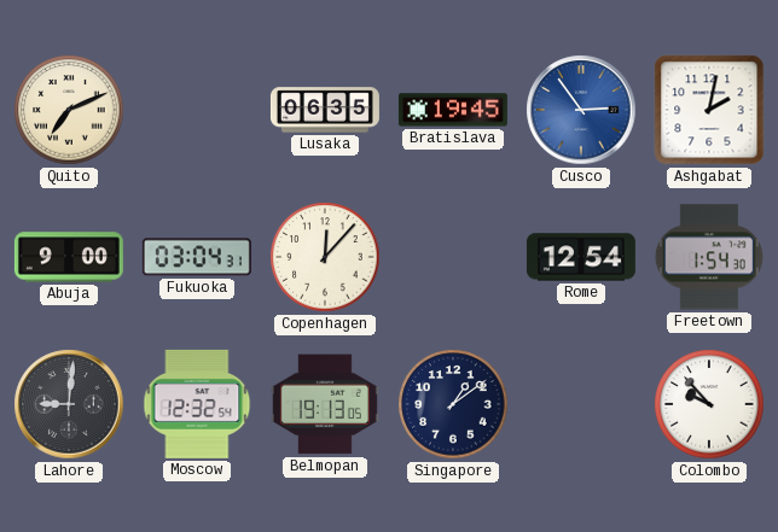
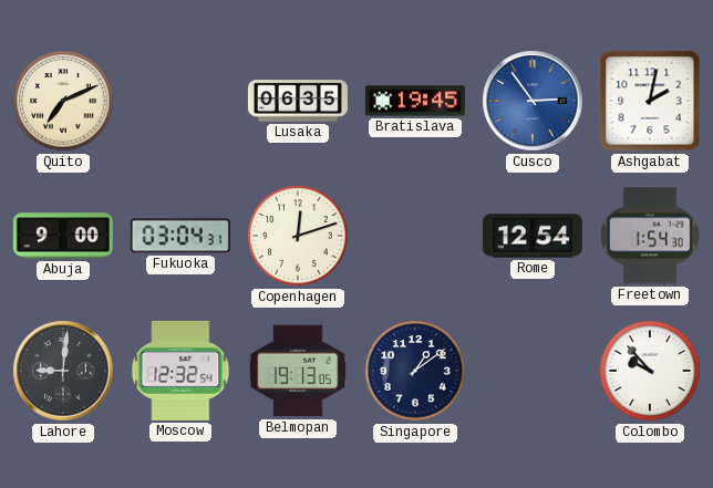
Copenhagen: 12:07 -> 12:12 (298, 236)
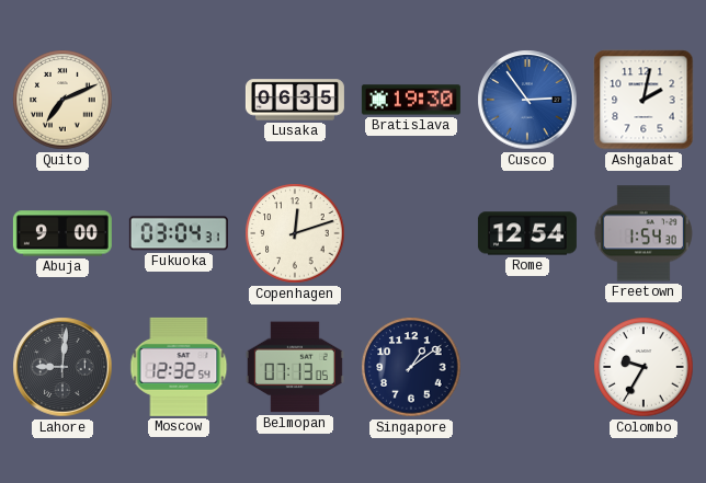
Bratislava: 19:45 -> 19:30 (411, 100)
Belmopan: 19:13 -> 07:13 (295, 367)
Colombo: 9:53 -> 9:35 (644, 367)
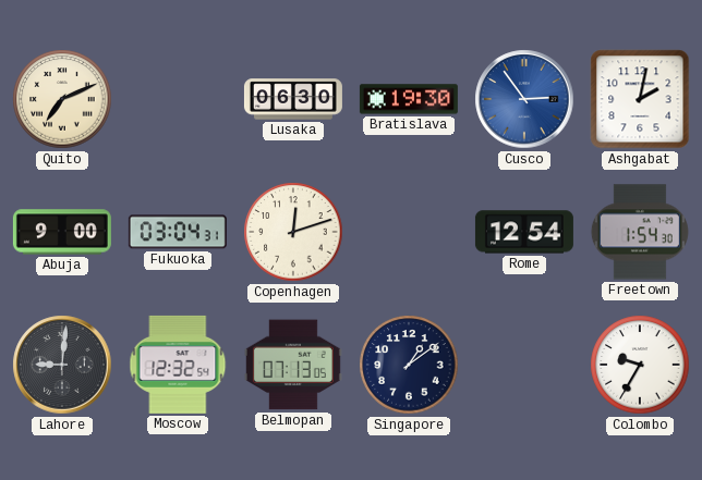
Lusaka: 06:35 -> 06:30 (293, 99)
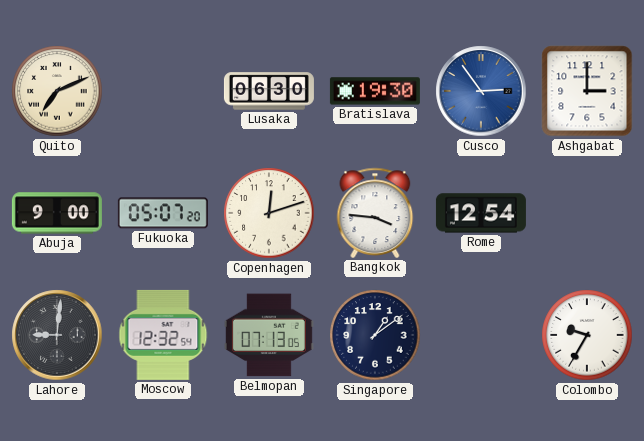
Ashgabat: 2:02 -> 3:00 (587, 91)
Fukuoka: 03:04 -> 05:07 (163, 213)
Bangkok: none -> 3:46 (375, 213)
Freetown: 1:54 -> none (640, 232)
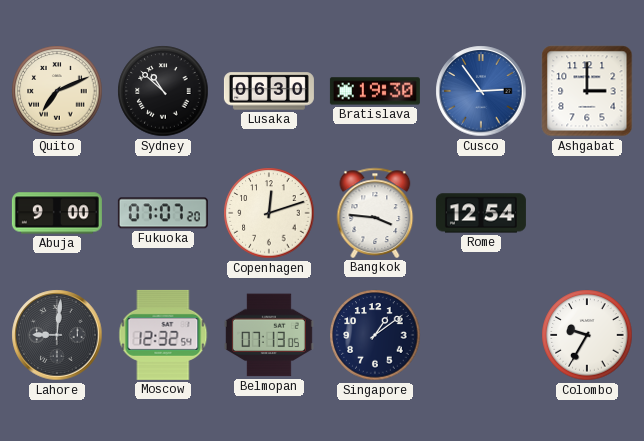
Sydney: none -> 10:52 (163, 91)
Fukuoka: 05:07 -> 07:07 (163, 213)
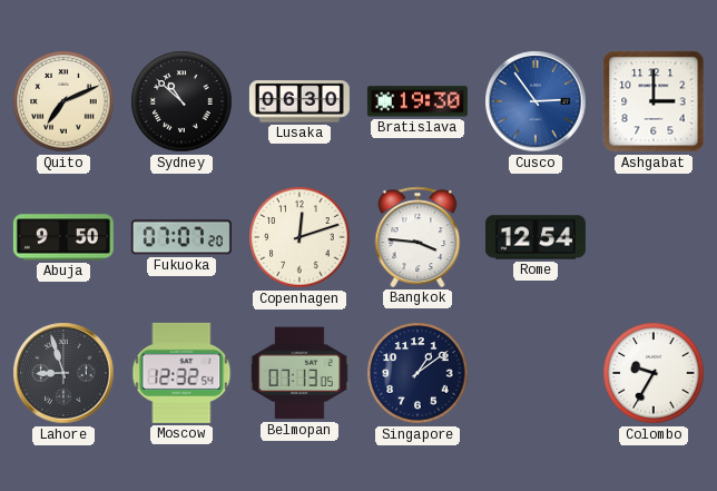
Abuja: 9:00 -> 9:50 (63, 237)
Lahore: 9:01 -> 8:57 (63, 373)
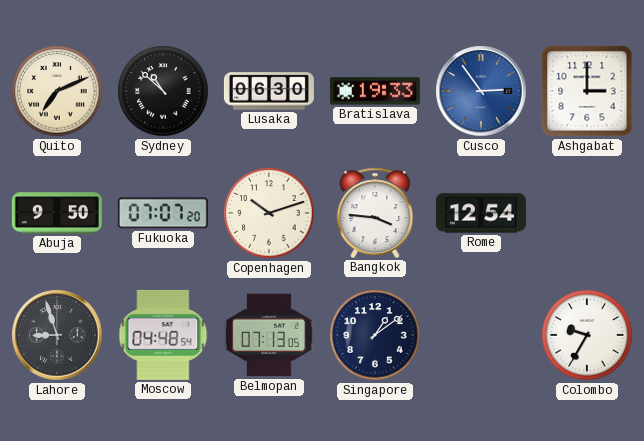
Bratislava: 19:30 -> 19:33 (375, 91)
Copenhagen: 12:12 -> 10:12 (269, 213)
Moscow: 12:32 -> 04:48 (163, 335)
